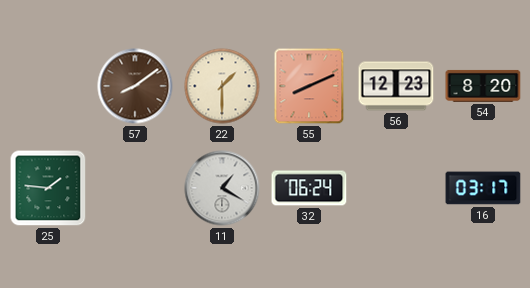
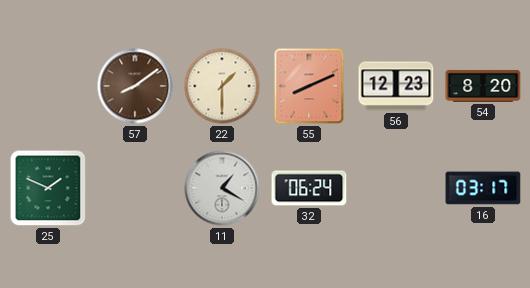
25: 1:46 -> 1:49 (48, 188)
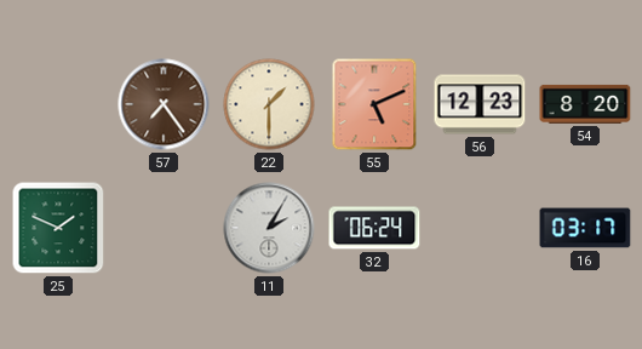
57: 8:09 -> 7:24 (164, 104)
55: 8:11 -> 5:11 (374, 104)
11: 1:20 -> 2:05 (269, 228)
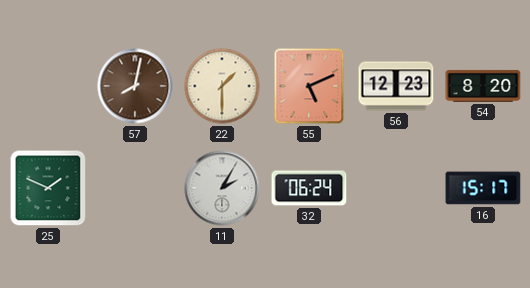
57: 7:24 -> 8:02 (135, 86)
16: 03:17 -> 15:17 (483, 188)
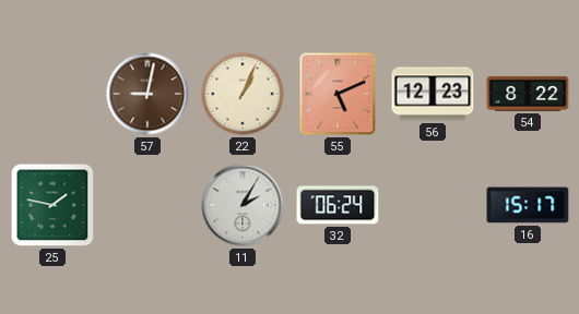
57: 8:02 -> 9:02 (147, 94)
22: 1:30 -> 1:04 (243, 94)
54: 8:20 -> 8:22 (528, 94)
25: 1:49 -> 1:47 (52, 205)
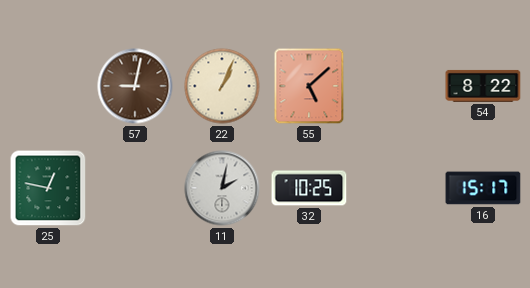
55: 5:11 -> 5:08 (309, 86)
56: 12:23 -> none (433, 94)
25: 1:47 -> 12:47 (48, 188)
11: 2:05 -> 2:02 (222, 188)
32: 06:24 -> 10:25 (309, 188)
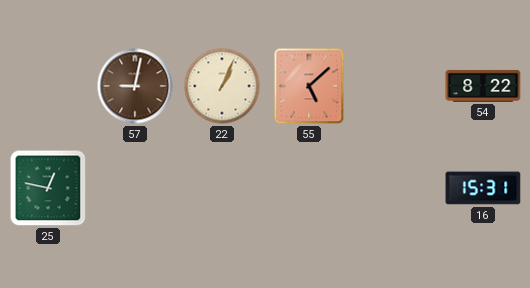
11: 2:02 -> none (222, 188)
32: 10:25 -> none (309, 188)
16: 15:17 -> 15:31 (483, 188)
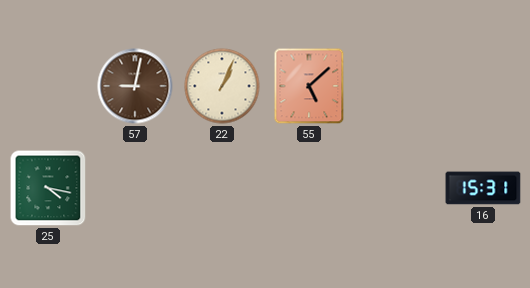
54: 8:22 -> none (483, 86)
25: 12:47 -> 4:17 (48, 188)
